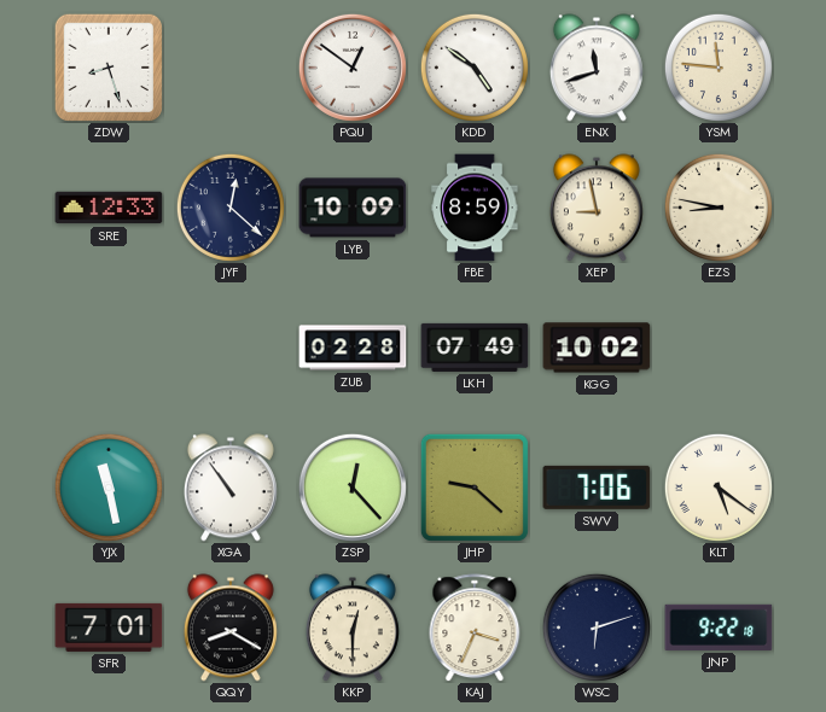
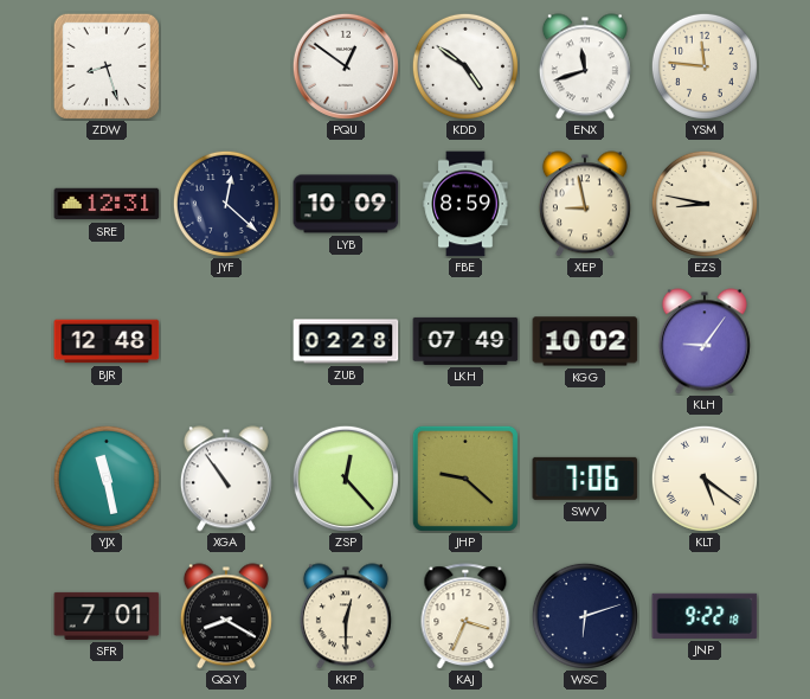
SRE: 12:33 -> 12:31 (107, 204)
BJR: none -> 12:48 (107, 341)
KLH: none -> 9:06 (705, 341)
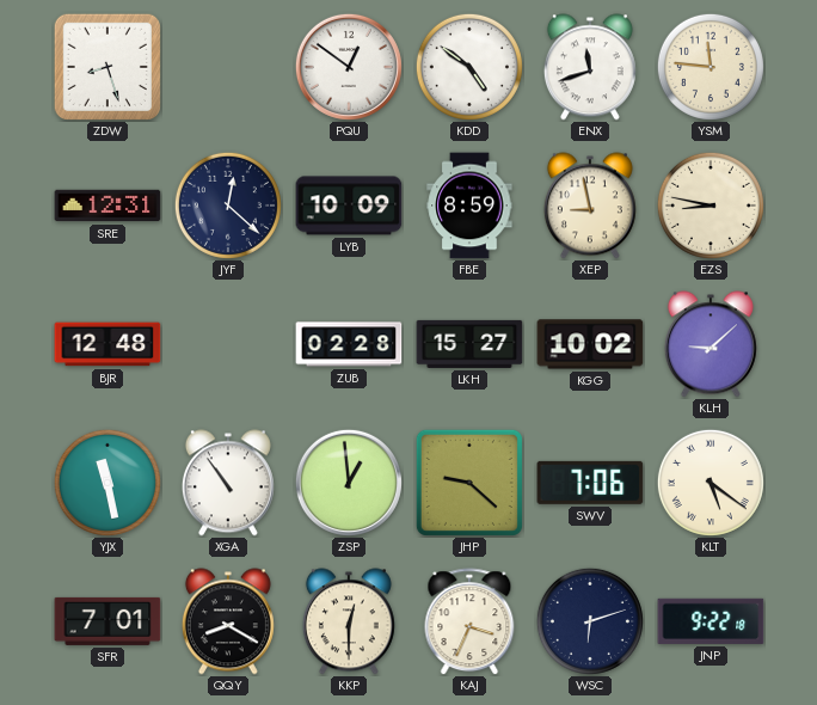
LKH: 07:49 -> 15:27 (469, 344)
KLH: 9:06 -> 9:08 (711, 344)
ZSP: 12:23 -> 12:59 (349, 483)
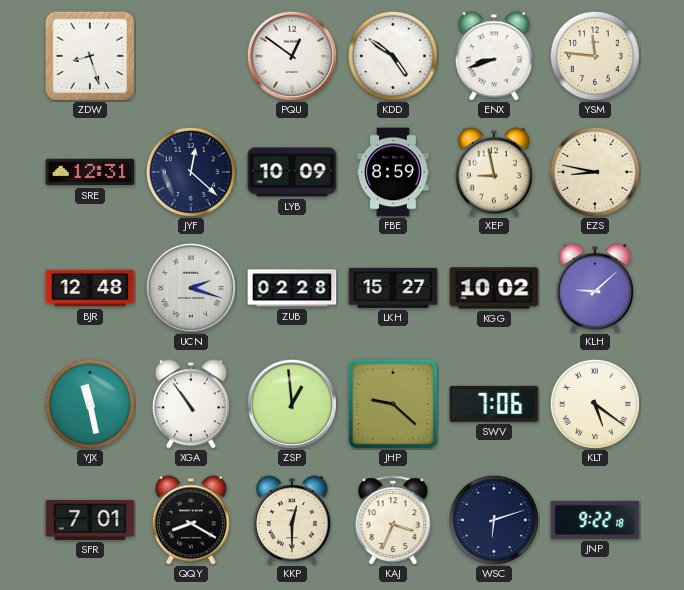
ENX: 11:42 -> 8:42 (494, 56)
UCN: none -> 2:18 (191, 288)
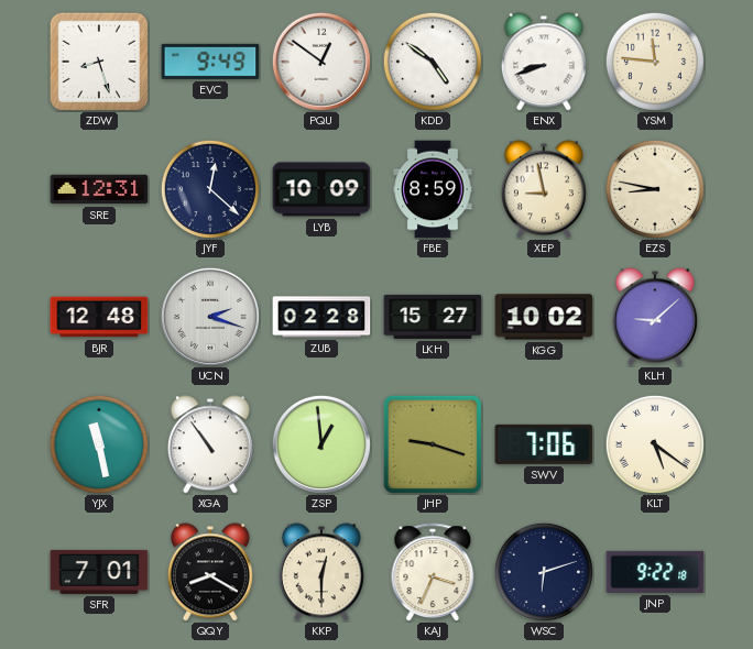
EVC: none -> 9:49 (210, 62)
JHP: 9:22 -> 9:18 (433, 444)
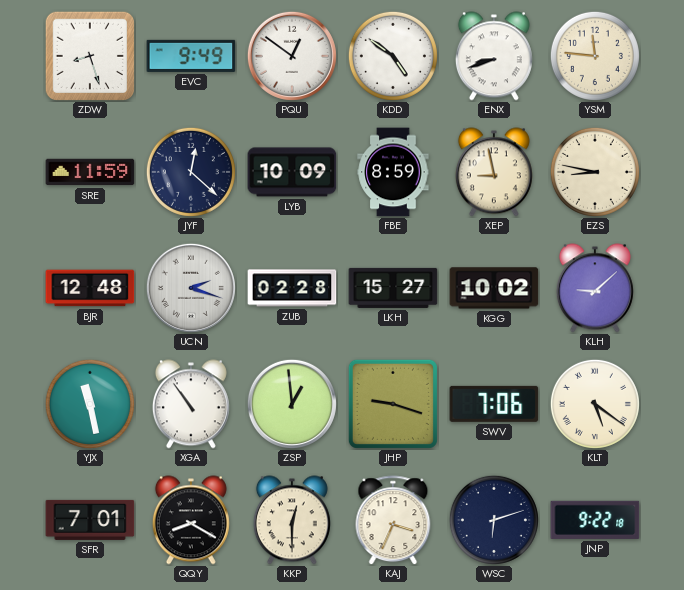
SRE: 12:31 -> 11:59 (90, 172)
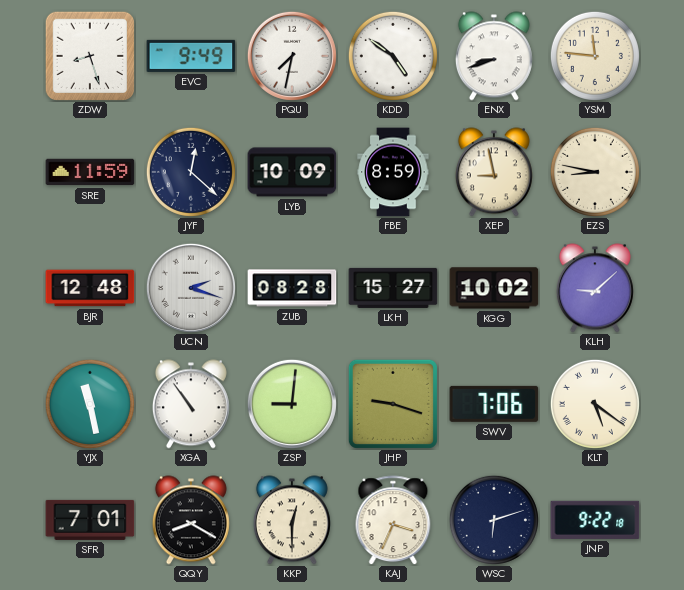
PQU: 12:51 -> 7:32 (292, 56)
ZUB: 02:28 -> 08:28 (292, 288)
ZSP: 12:59 -> 9:01 (292, 404)
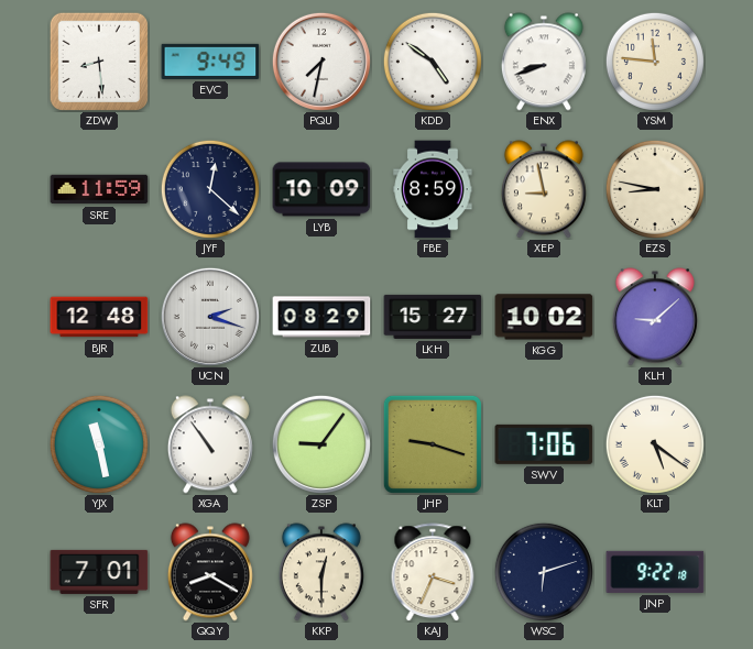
ZDW: 8:27 -> 8:29 (99, 62)
ZUB: 08:28 -> 08:29 (321, 317)
ZSP: 9:01 -> 9:06 (321, 444)
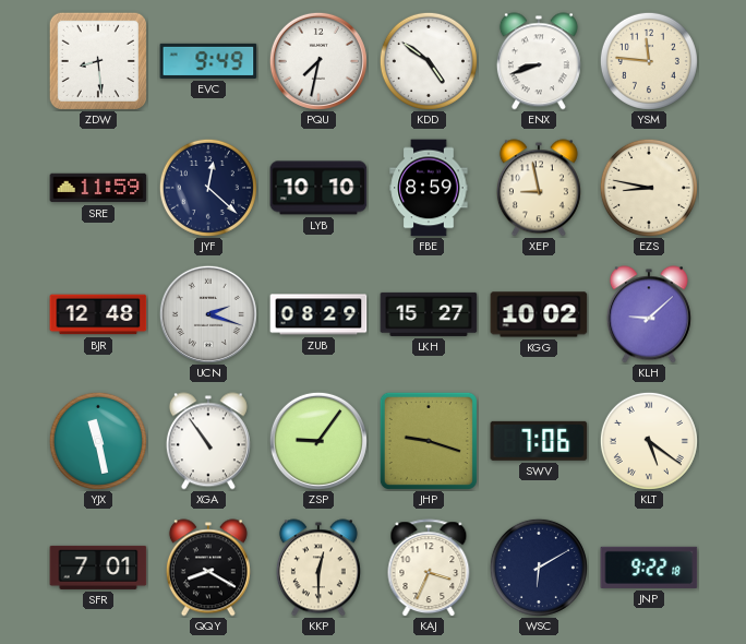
LYB: 10:09 -> 10:10 (318, 188)
WSC: 6:12 -> 6:10 (539, 568)
